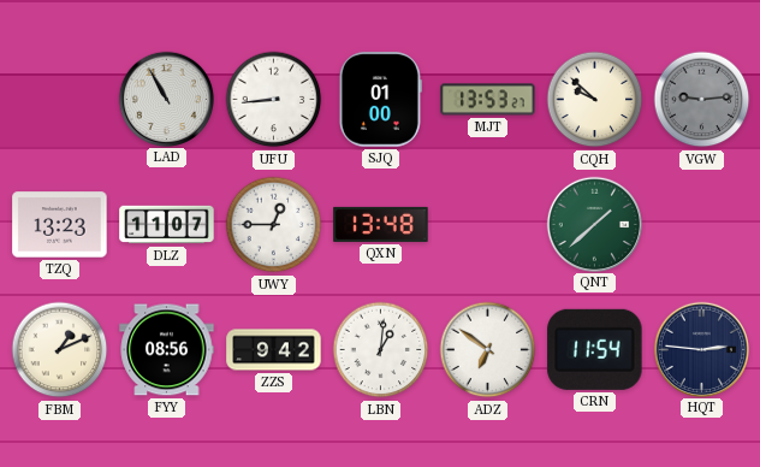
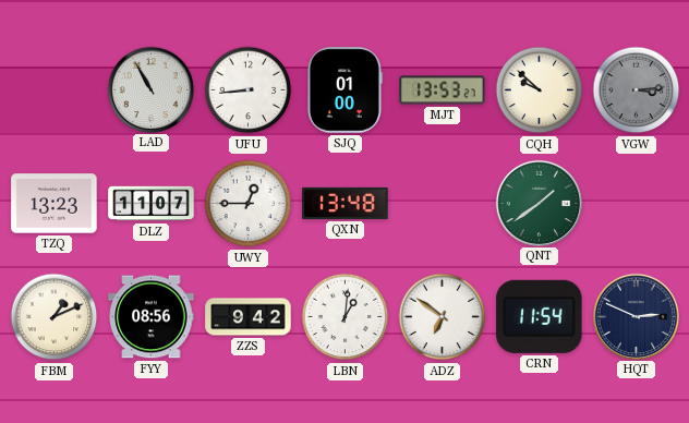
VGW: 9:14 -> 3:14 (637, 90)
QNT: 1:38 -> 1:39 (540, 203)
HQT: 2:46 -> 2:49 (637, 316)
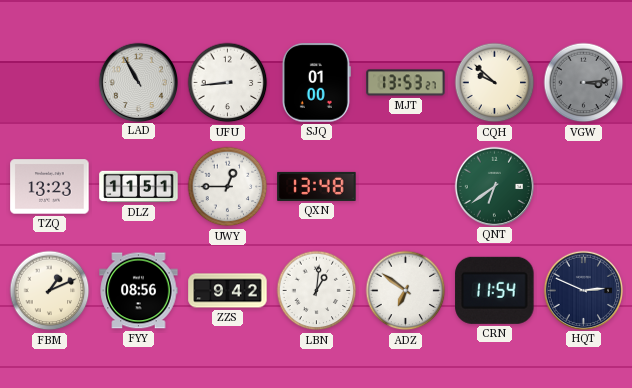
DLZ: 11:07 -> 11:51 (139, 187)
QNT: 1:39 -> 6:39 (495, 186)
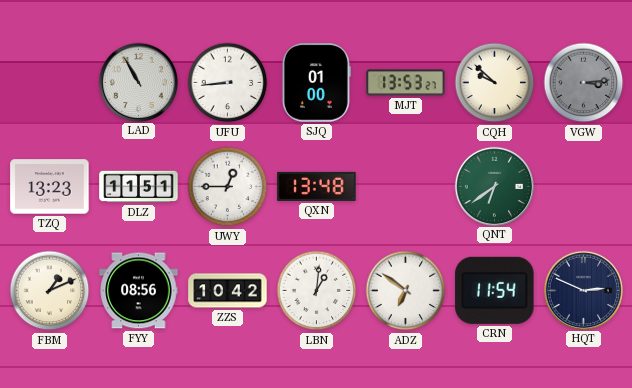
ZZS: 9:42 -> 10:42 (228, 291)
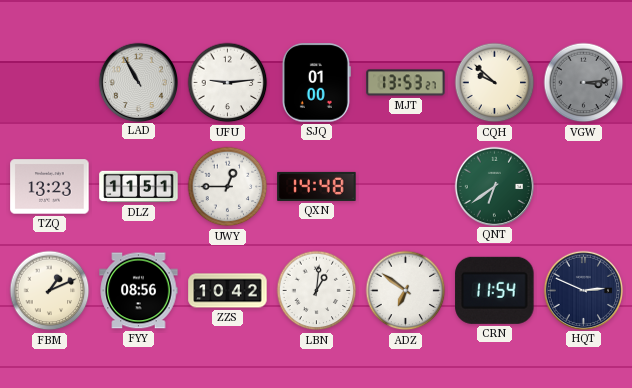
UFU: 8:44 -> 9:14 (228, 83)
QXN: 13:48 -> 14:48 (317, 186)
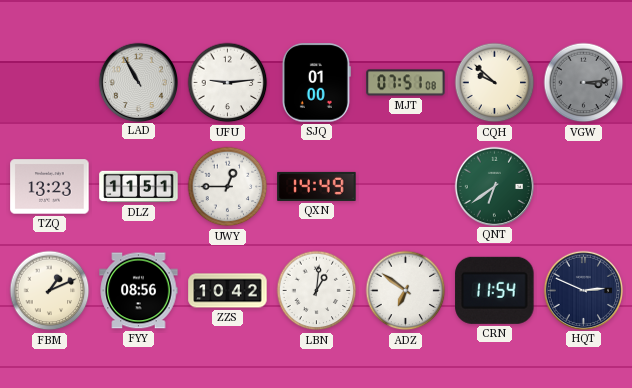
MJT: 13:53 -> 07:51 (406, 83)
QXN: 14:48 -> 14:49 (317, 186)
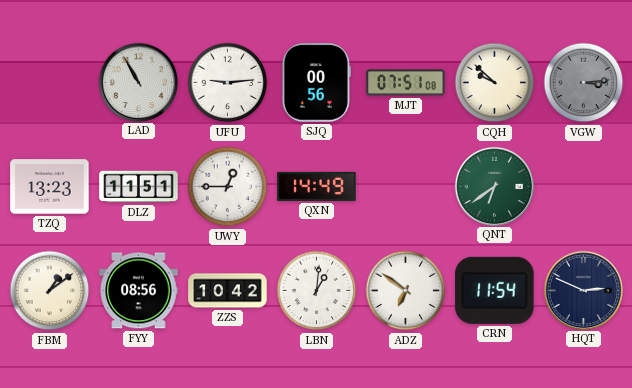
SJQ: 01:00 -> 00:56 (316, 83)
FBM: 1:11 -> 1:09 (50, 291)
